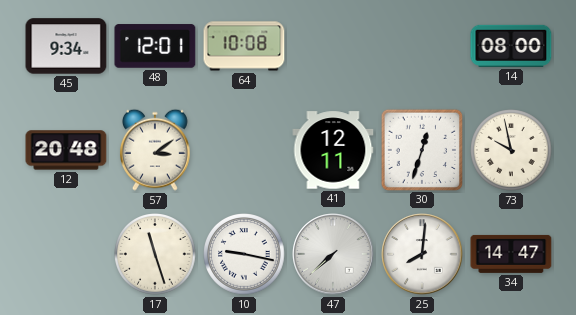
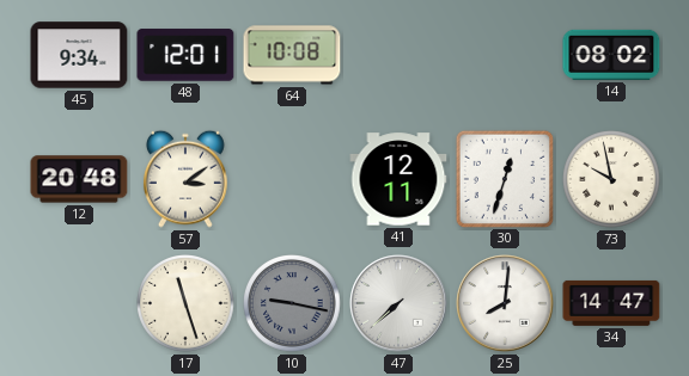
14: 08:00 -> 08:02 (611, 55)
10 dial: white -> grey (293, 304)
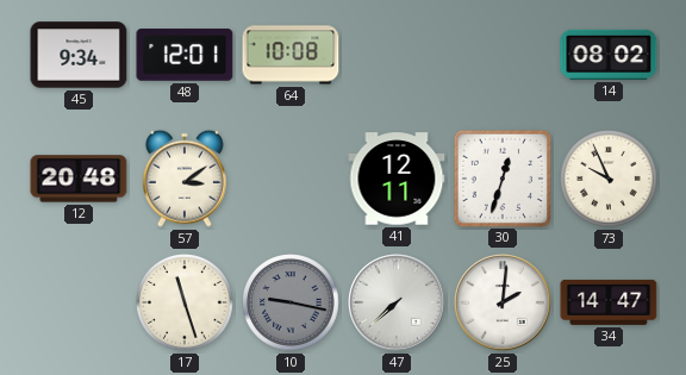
73: 9:58 -> 9:56 (610, 180)
25: 8:01 -> 2:01 (503, 302)
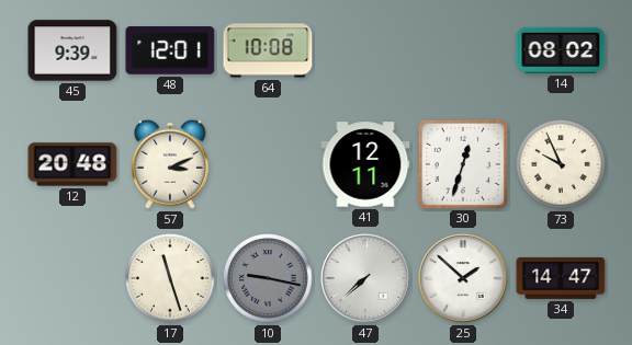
45: 9:34 -> 9:39 (72, 50)
57: 3:09 -> 3:11 (170, 164)
25: 2:01 -> 1:52 (463, 278)
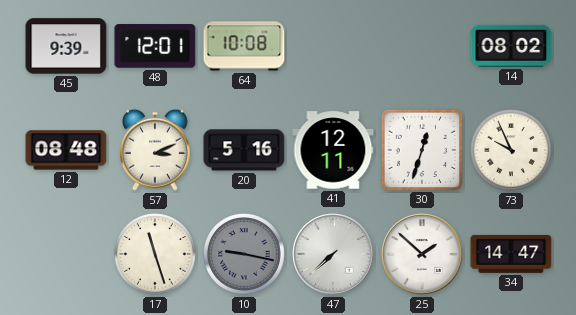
12: 20:48 -> 08:48 (66, 150)
20: none -> 5:16 (244, 150)
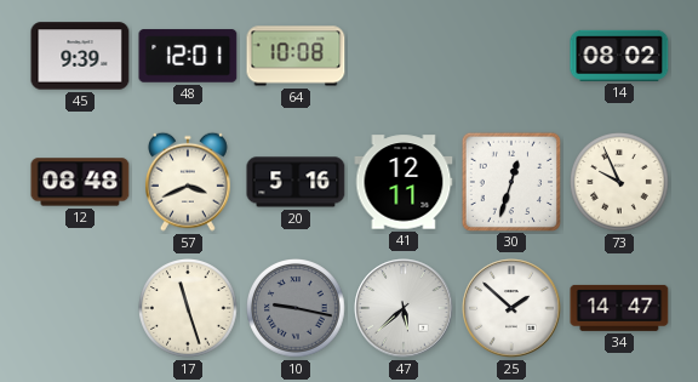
57: 3:11 -> 3:41 (188, 182)
47: 7:38 -> 5:38 (404, 308)
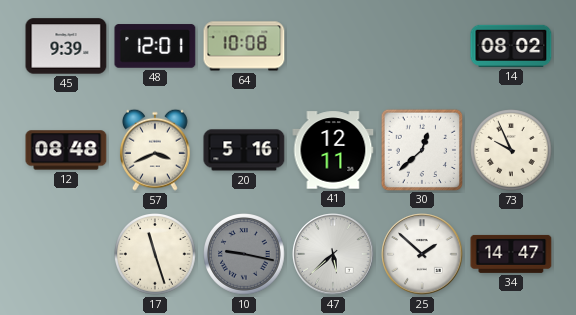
30: 12:33 -> 12:38 (421, 149)
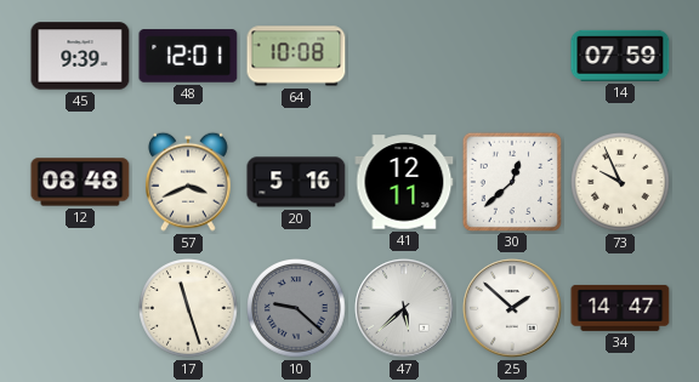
14: 08:02 -> 07:59 (620, 56)
10: 9:17 -> 9:22 (297, 309)
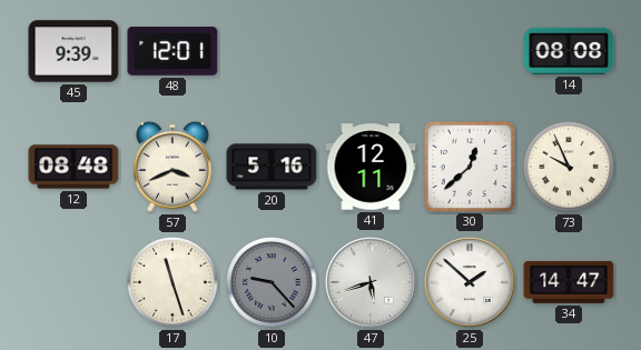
64: 10:08 -> none (296, 56)
14: 07:59 -> 08:08 (569, 51)
10: 9:22 -> 9:23 (273, 283)
47: 5:38 -> 5:42 (371, 282)
